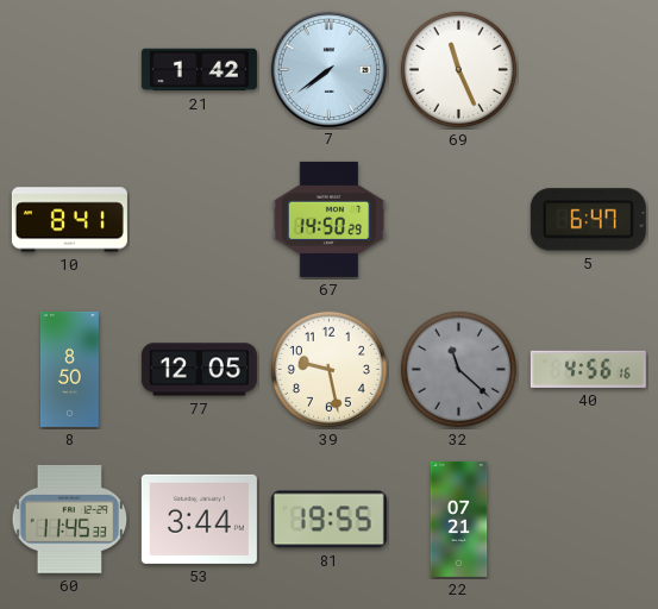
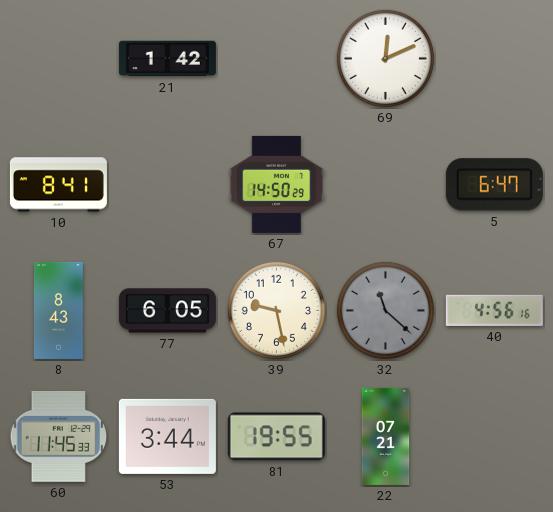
7: 7:39 -> none (328, 69)
69: 11:26 -> 12:11 (385, 58)
8: 8:50 -> 8:43 (58, 310)
77: 12:05 -> 6:05 (167, 311)
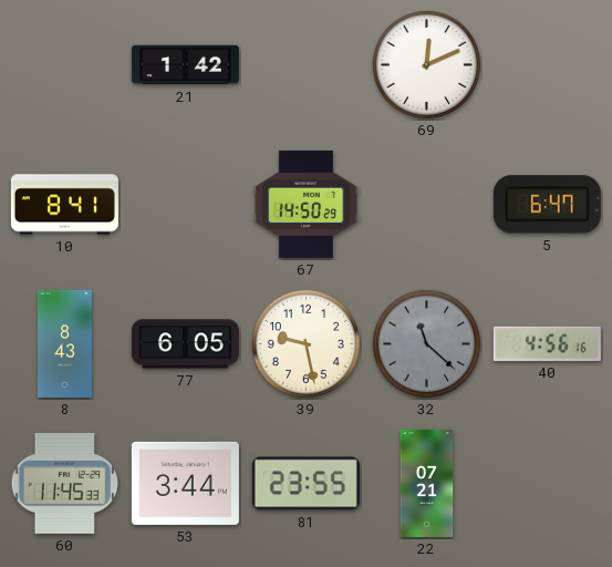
81: 19:55 -> 23:55 (305, 484)
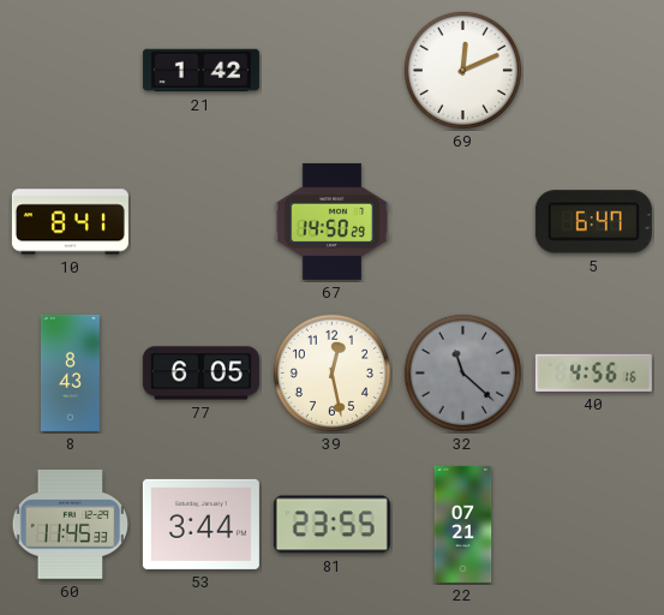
39: 9:28 -> 12:28 (331, 372)
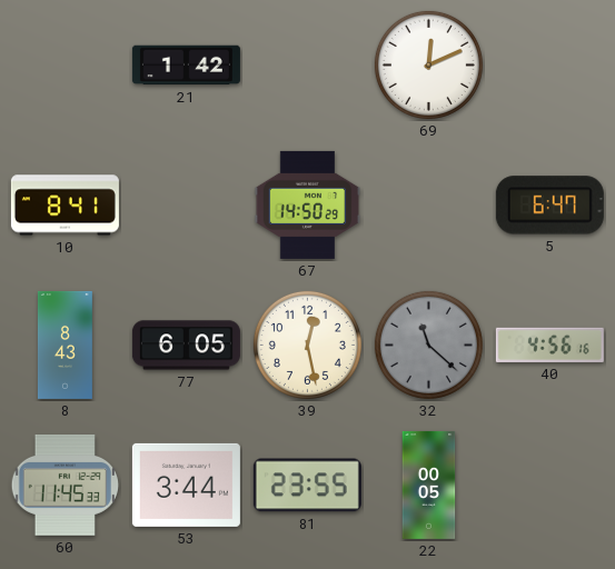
22: 07:21 -> 00:05 (429, 485)
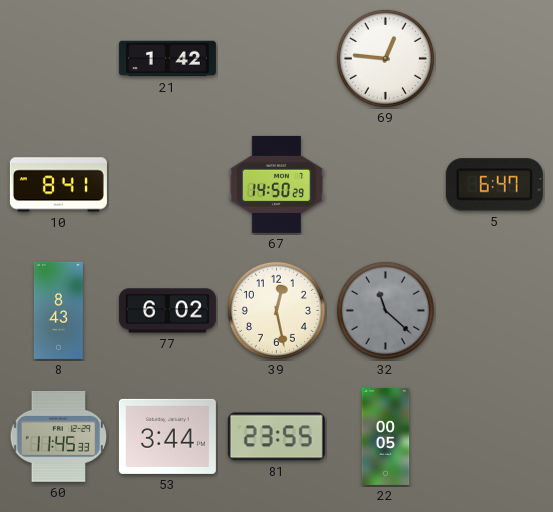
69: 12:11 -> 12:46 (385, 58)
77: 6:05 -> 6:02 (167, 311)
40: 4:56 -> none (549, 345)
